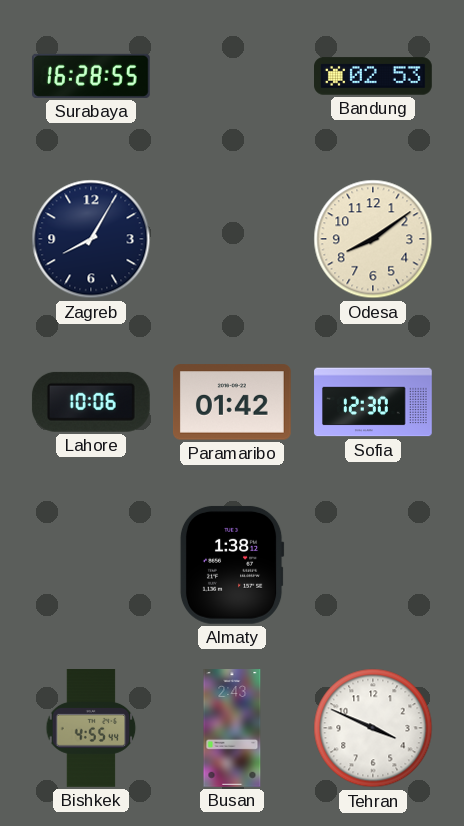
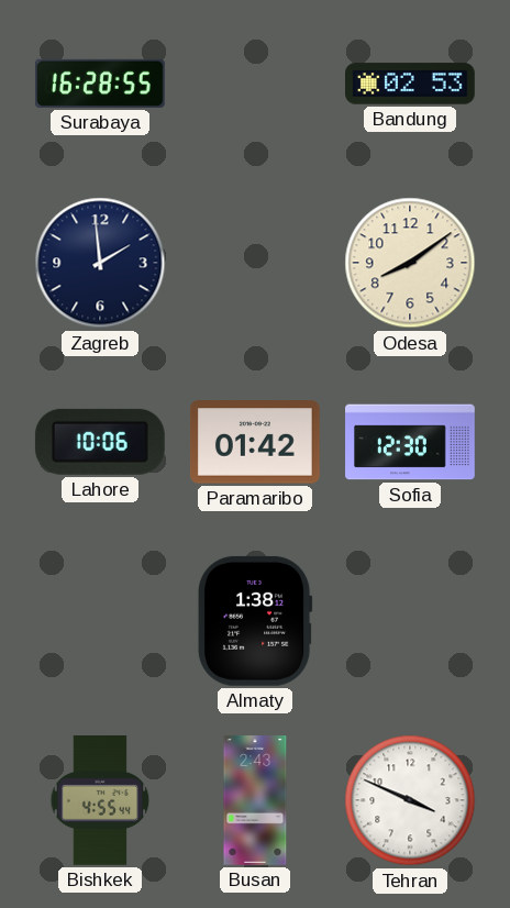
Zagreb: 8:05 -> 1:59 (100, 263)
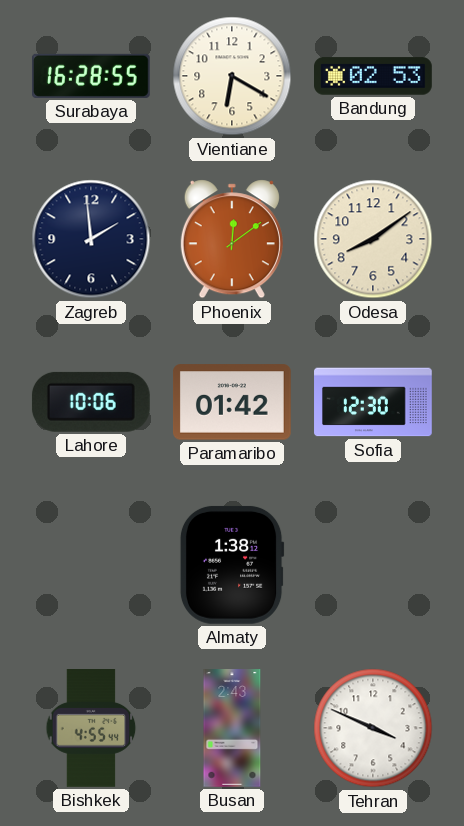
Vientiane: none -> 6:20 (232, 76)
Phoenix: none -> 12:09 (232, 239)
